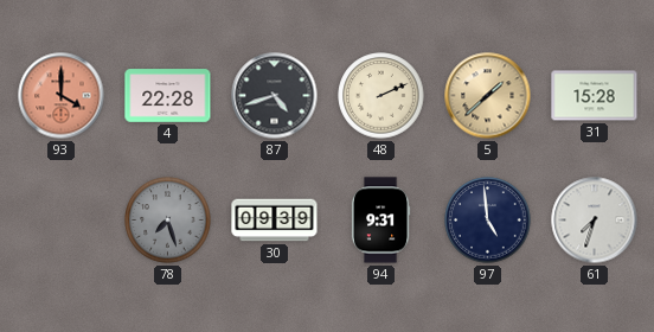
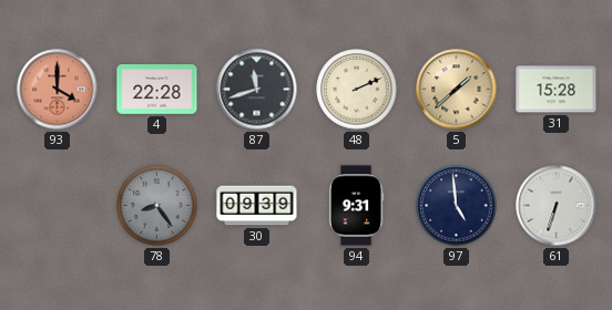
87: 4:42 -> 11:42 (257, 90)
78: 7:27 -> 8:24 (157, 206)
61: 7:33 -> 6:33 (557, 206)
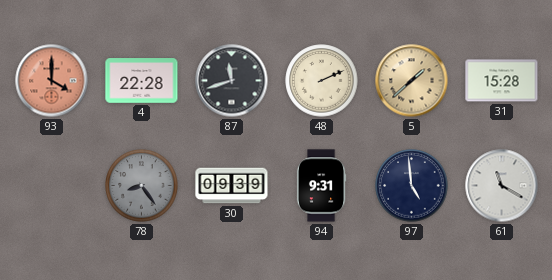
61: 6:33 -> 11:20 (502, 186)
